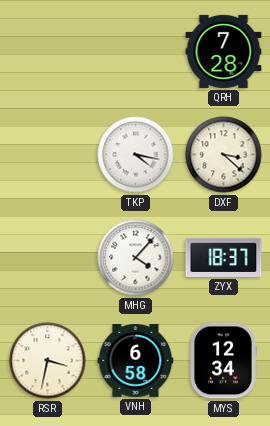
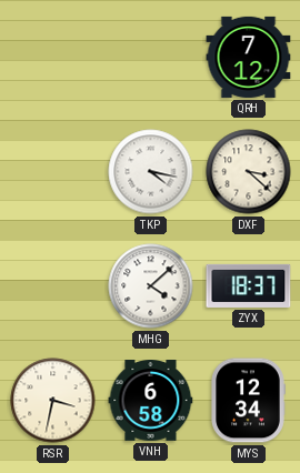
QRH: 7:28 -> 7:12 (249, 57)
MHG: 4:07 -> 4:08 (151, 286)
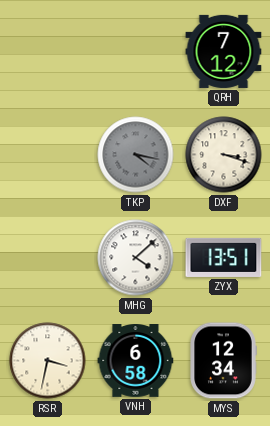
TKP dial: white -> grey (136, 155)
DXF: 3:22 -> 3:18 (224, 155)
ZYX: 18:37 -> 13:51 (224, 257)
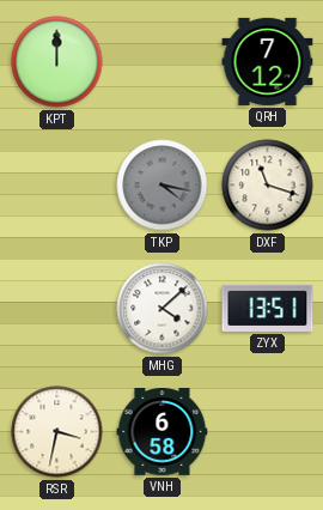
KPT: none -> 12:00 (57, 62)
DXF: 3:18 -> 11:18 (268, 186)
MYS: 12:34 -> none (223, 361)
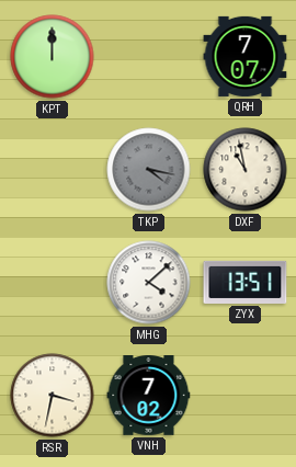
QRH: 7:12 -> 7:07 (246, 56)
DXF: 11:18 -> 10:58 (246, 170)
VNH: 6:58 -> 7:02 (149, 396)
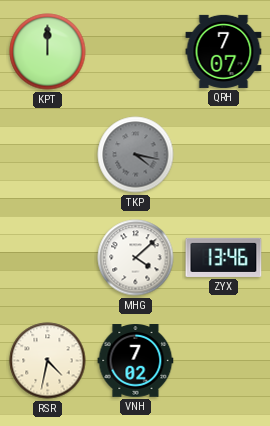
DXF: 10:58 -> none (246, 170)
ZYX: 13:51 -> 13:46 (224, 257)
RSR: 3:32 -> 4:32 (48, 361)
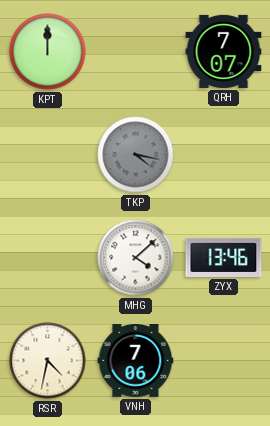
VNH: 7:02 -> 7:06 (136, 361)
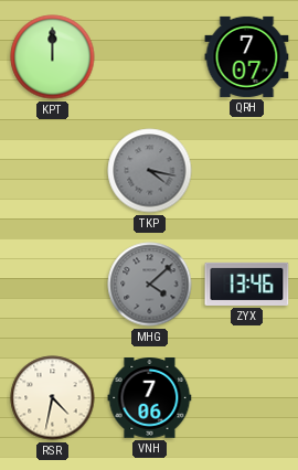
MHG dial: white -> grey (150, 285)
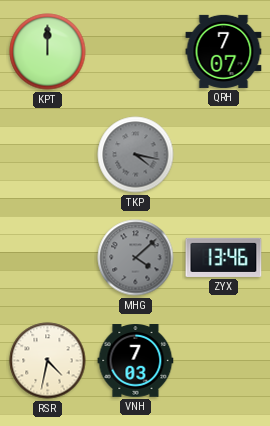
VNH: 7:06 -> 7:03 (136, 361)
